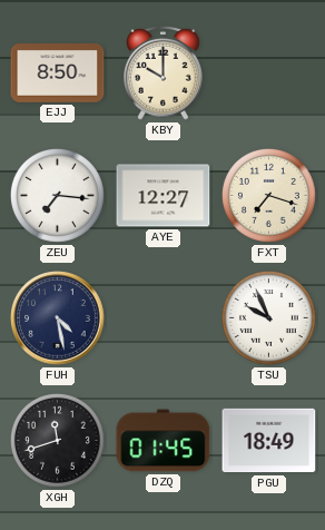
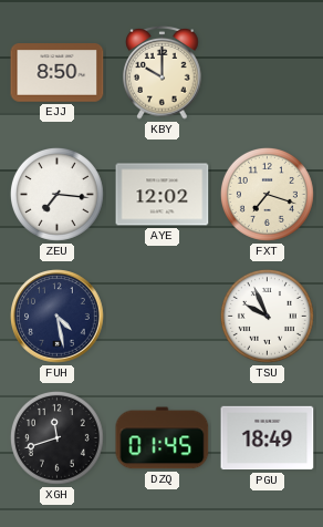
AYE: 12:27 -> 12:02 (163, 195)
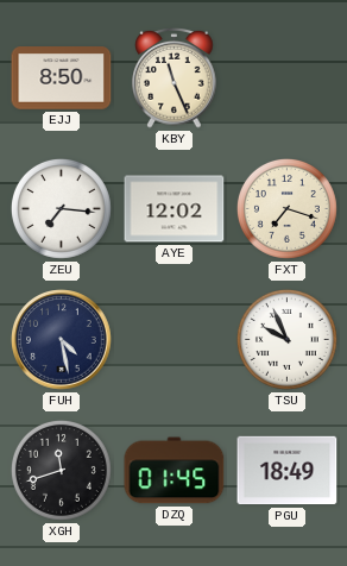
KBY: 10:00 -> 11:26 (175, 77)
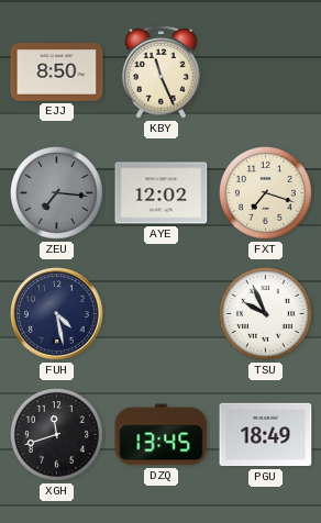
ZEU dial: white -> grey (56, 192)
DZQ: 01:45 -> 13:45 (162, 435)
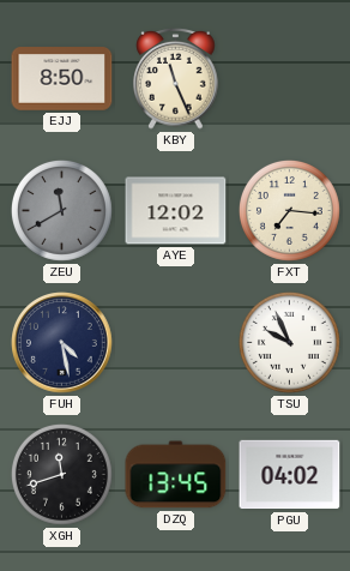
ZEU: 7:16 -> 11:40 (61, 210)
FXT: 7:18 -> 7:16 (289, 210)
PGU: 18:49 -> 04:02 (290, 475)
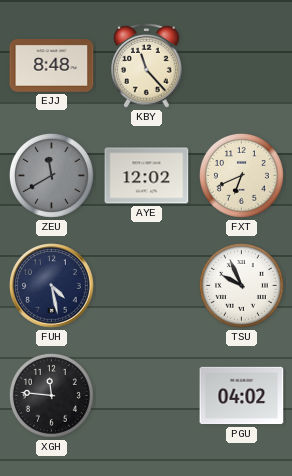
EJJ: 8:50 -> 8:48 (52, 66)
KBY: 11:26 -> 11:23 (147, 65)
FXT: 7:16 -> 6:41 (241, 175)
XGH: 11:42 -> 11:46 (51, 395)
DZQ: 13:45 -> none (176, 475)
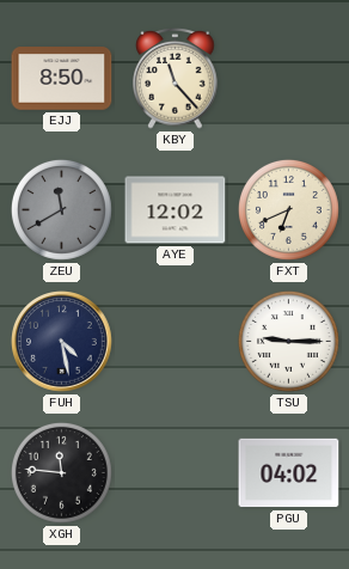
EJJ: 8:48 -> 8:50 (62, 79)
TSU: 9:56 -> 9:15 (288, 341)
